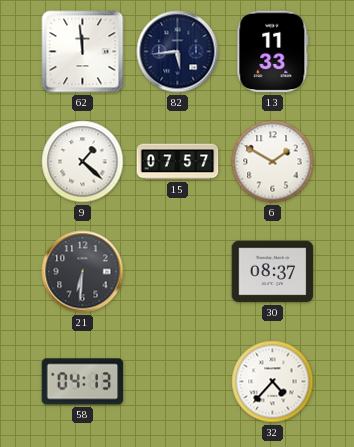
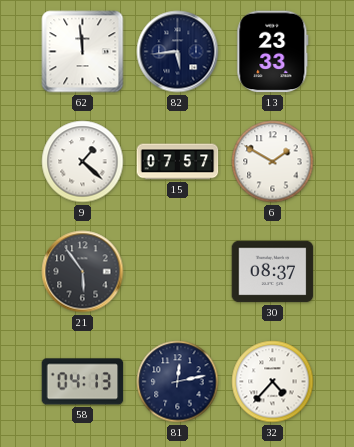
13: 11:33 -> 23:33 (273, 52)
21: 6:31 -> 5:54 (83, 272)
81: none -> 12:13 (178, 382)
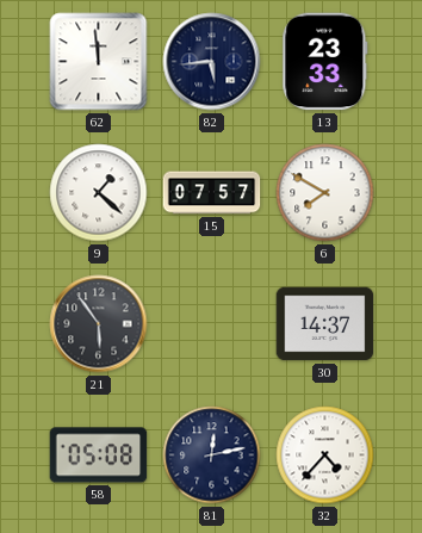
6: 1:50 -> 7:50 (325, 193)
30: 08:37 -> 14:37 (325, 324)
58: 04:13 -> 05:08 (99, 455)
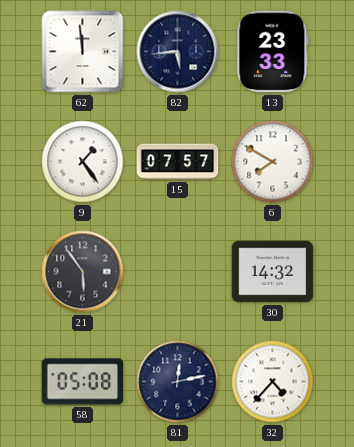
9: 1:22 -> 1:24 (83, 162)
30: 14:37 -> 14:32 (273, 272)
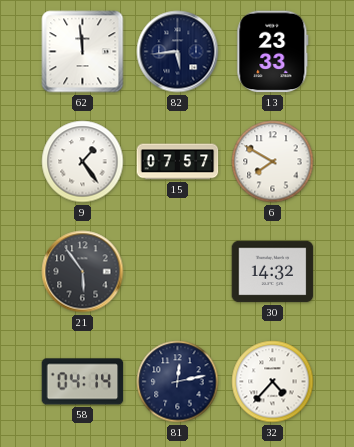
58: 05:08 -> 04:14 (83, 382)
